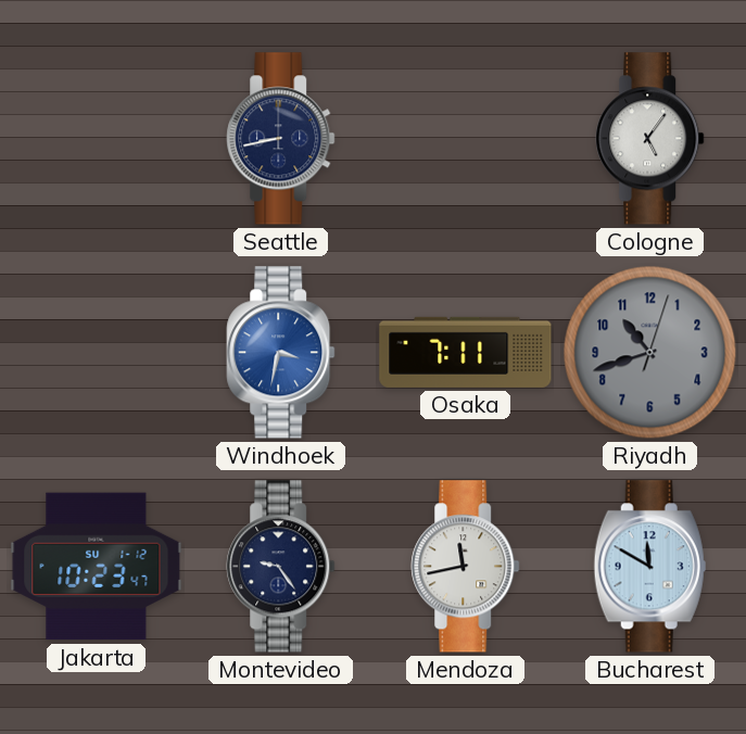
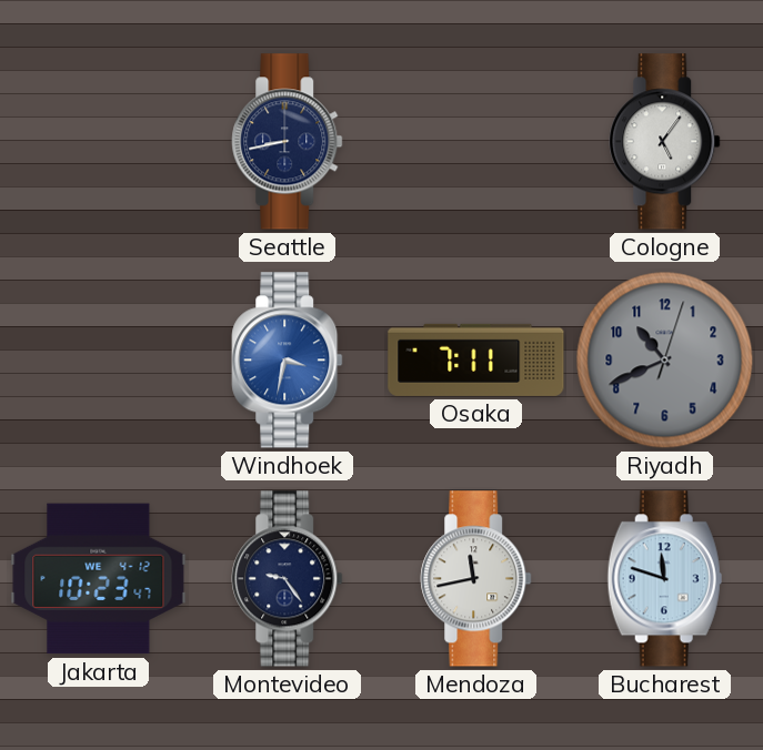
Riyadh: 10:42 -> 10:41 (665, 361)
Jakarta date: SU 1-12 -> WE 4-12 (99, 579)
Bucharest: 11:50 -> 11:48 (664, 579)
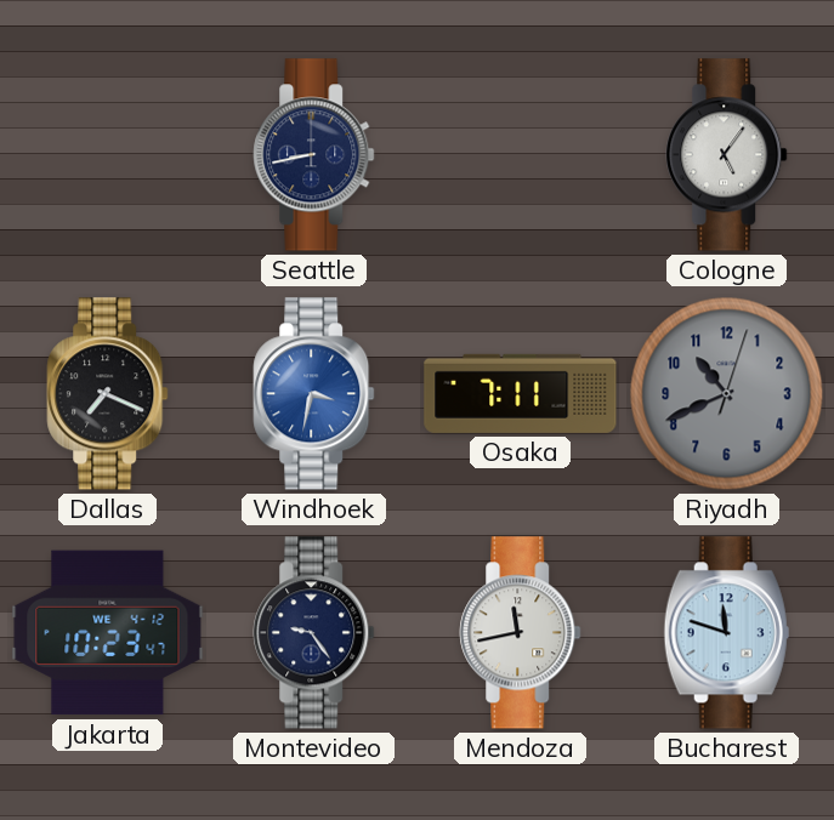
Dallas: none -> 7:19 (108, 394)
